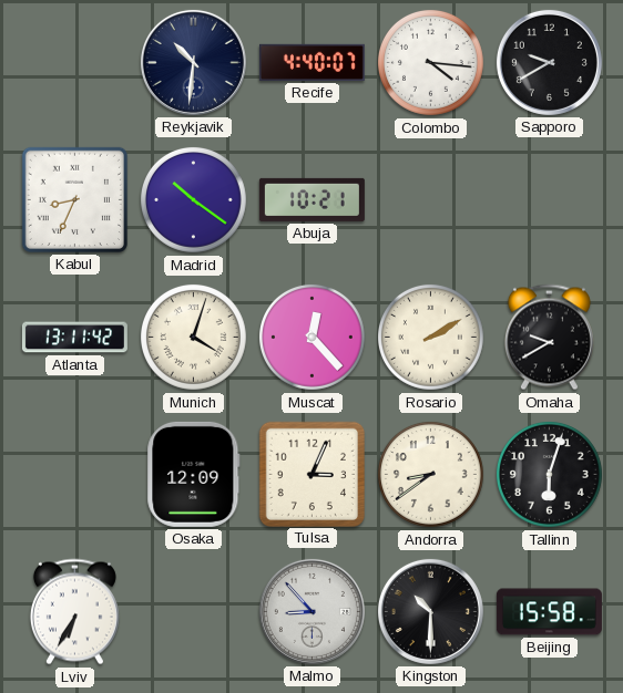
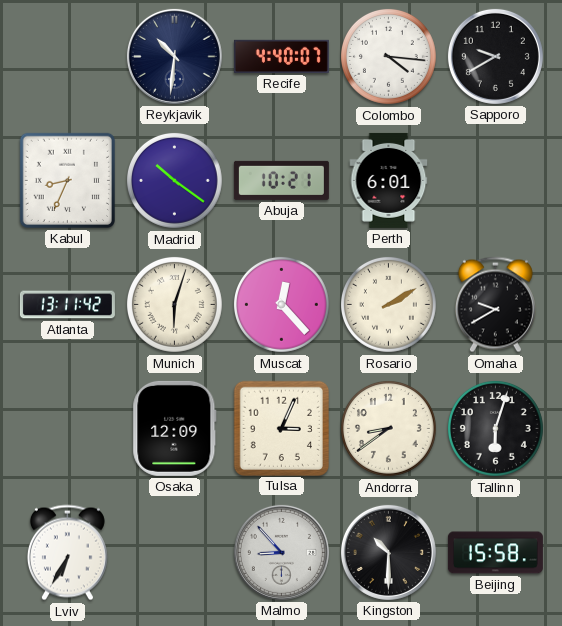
Perth: none -> 6:01 (389, 180)
Munich: 4:03 -> 6:03 (174, 304)
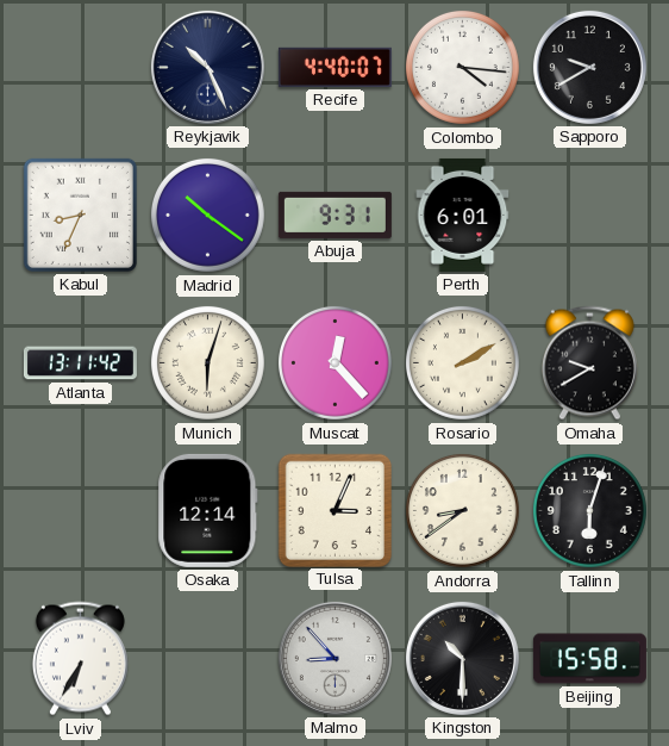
Reykjavik: 10:31 -> 10:26 (207, 67)
Abuja: 10:21 -> 9:31 (334, 215)
Osaka: 12:09 -> 12:14 (208, 510)
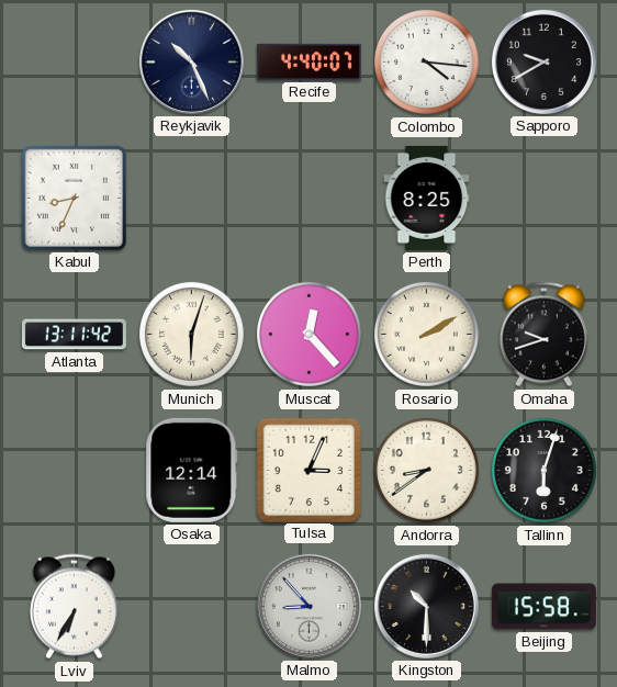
Madrid: 10:21 -> none (207, 215)
Abuja: 9:31 -> none (334, 215)
Perth: 6:01 -> 8:25 (427, 198)
Omaha: 9:40 -> 9:42 (543, 335)
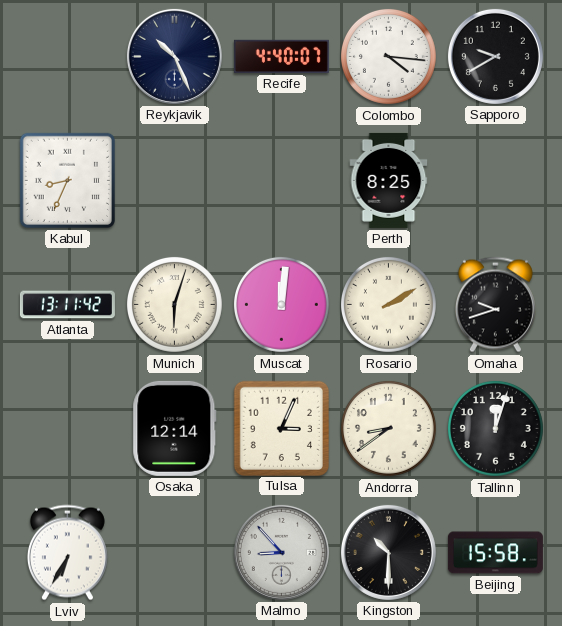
Muscat: 12:23 -> 12:01 (281, 304)
Tallinn: 6:03 -> 12:03 (495, 428)
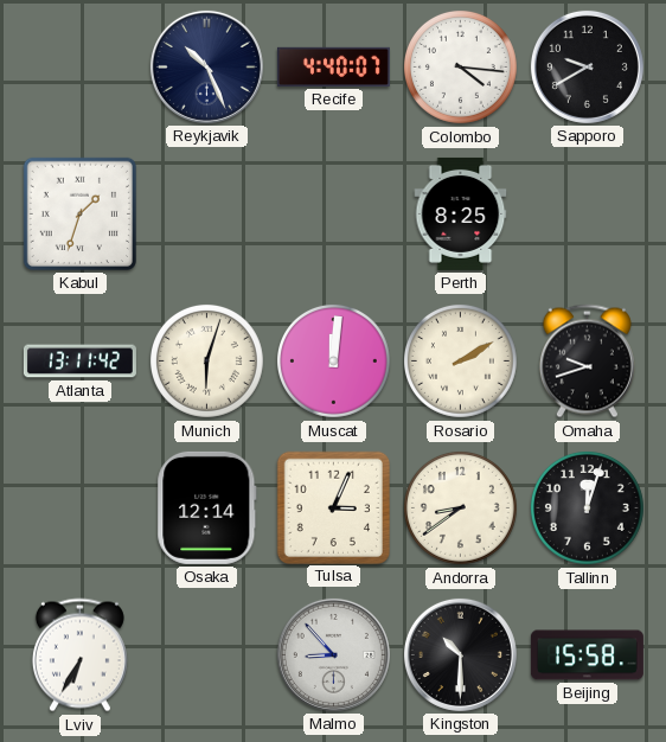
Kabul: 8:34 -> 1:33 (79, 213)
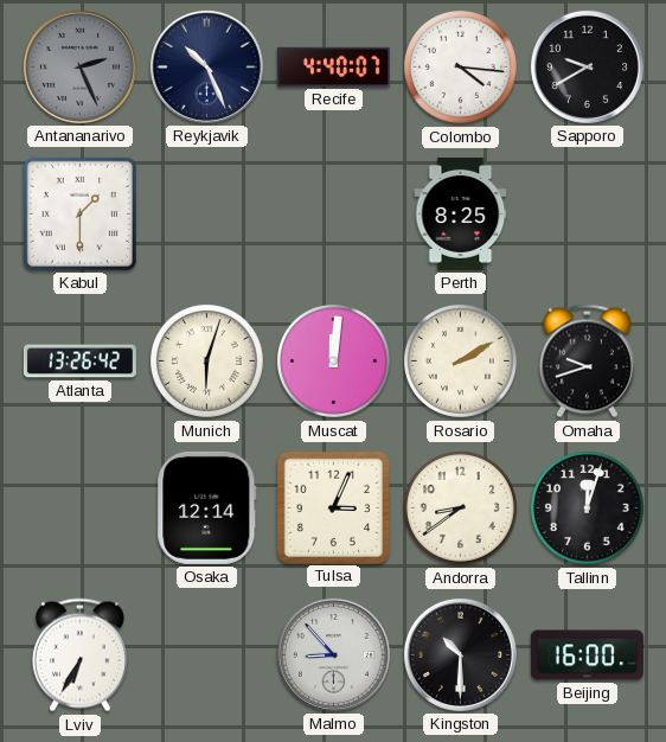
Antananarivo: none -> 2:26 (79, 66)
Kabul: 1:33 -> 1:30 (79, 213)
Atlanta: 13:11 -> 13:26 (79, 362)
Beijing: 15:58 -> 16:00 (587, 655)
